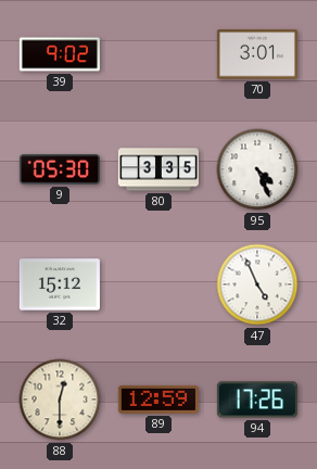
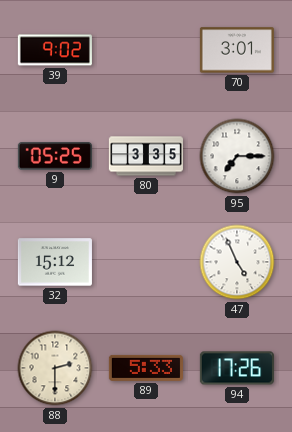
9: 05:30 -> 05:25 (55, 156)
95: 4:26 -> 7:15 (237, 156)
88: 12:30 -> 2:30 (55, 368)
89: 12:59 -> 5:33 (146, 368)
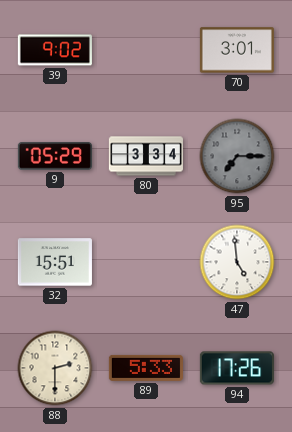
9: 05:25 -> 05:29 (55, 156)
80: 3:35 -> 3:34 (146, 156)
95 dial: white -> grey (237, 156)
32: 15:12 -> 15:51 (55, 262)
47: 4:56 -> 4:59 (237, 262)
